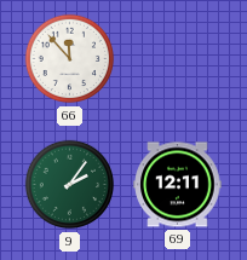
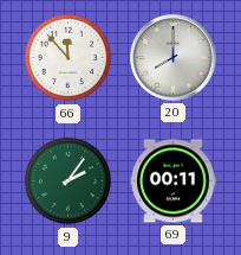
20: none -> 8:00 (174, 58)
69: 12:11 -> 00:11 (174, 181)
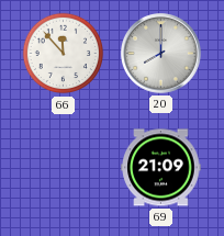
9: 2:06 -> none (69, 181)
69: 00:11 -> 21:09 (161, 168)
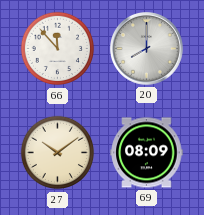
27: none -> 10:09 (58, 153)
69: 21:09 -> 08:09 (147, 153)
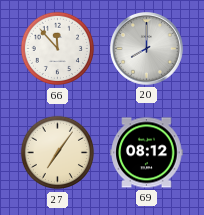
27: 10:09 -> 7:06 (58, 153)
69: 08:09 -> 08:12 (147, 153)
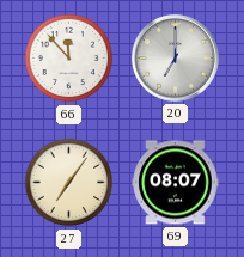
20: 8:00 -> 7:00 (176, 59)
69: 08:12 -> 08:07 (176, 183)
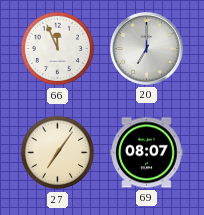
66: 11:53 -> 11:56 (58, 49)
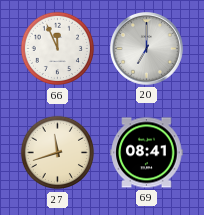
27: 7:06 -> 11:42 (58, 153)
69: 08:07 -> 08:41 (147, 153)
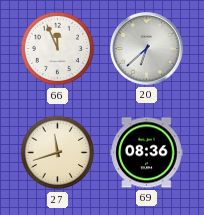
20: 7:00 -> 6:38 (147, 49)
69: 08:41 -> 08:36 (147, 153)
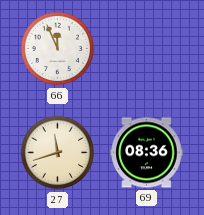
20: 6:38 -> none (147, 49)
